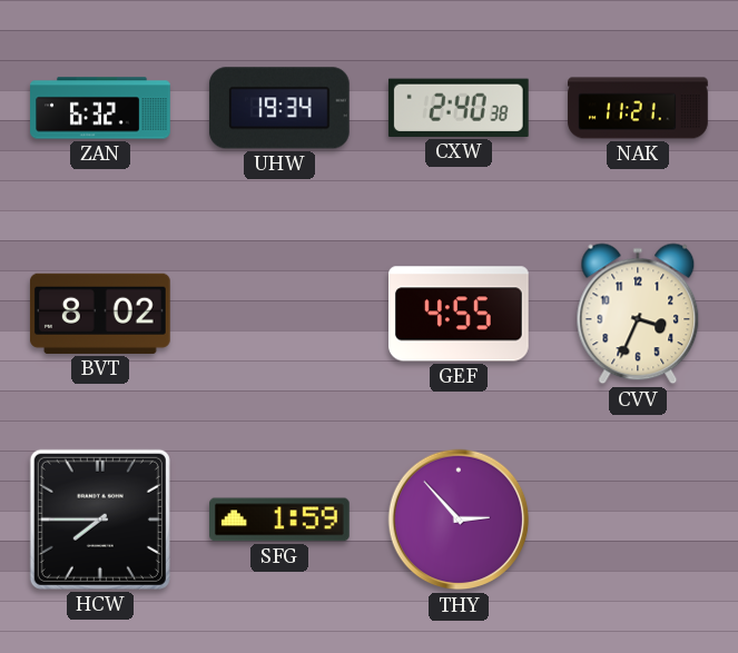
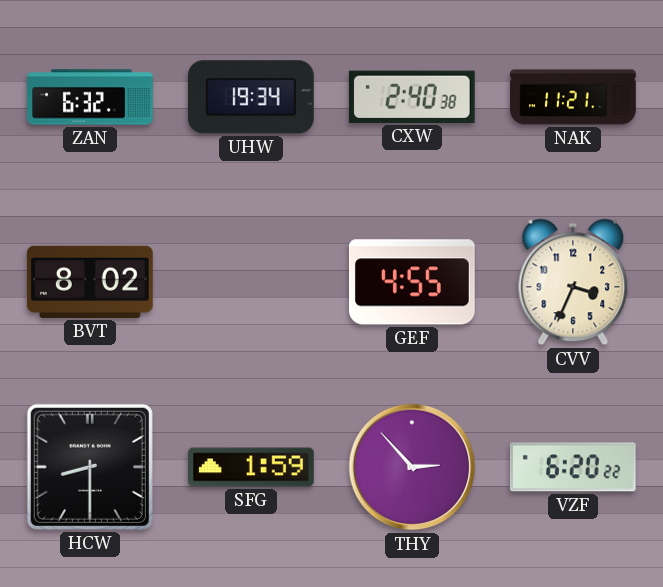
HCW: 7:45 -> 8:30 (90, 467)
VZF: none -> 6:20 (573, 467)
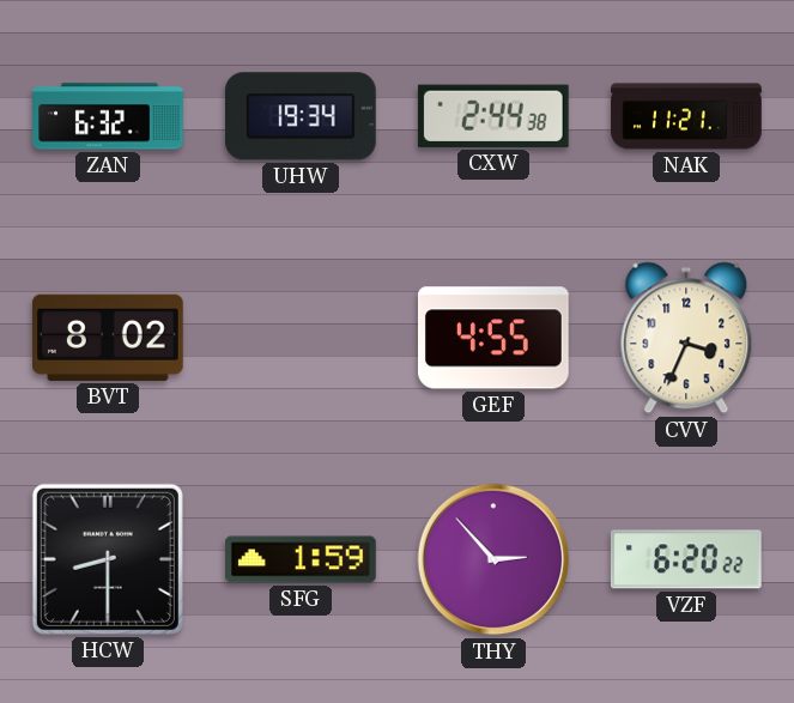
CXW: 2:40 -> 2:44 (493, 116)
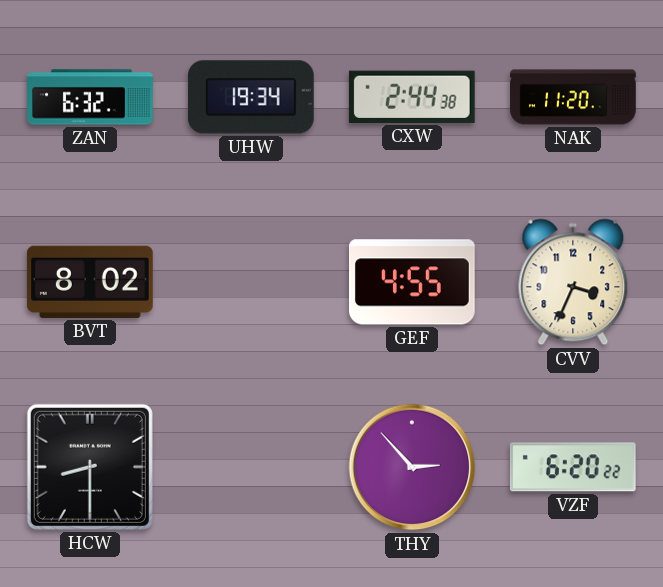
NAK: 11:21 -> 11:20 (573, 97)
SFG: 1:59 -> none (302, 559)
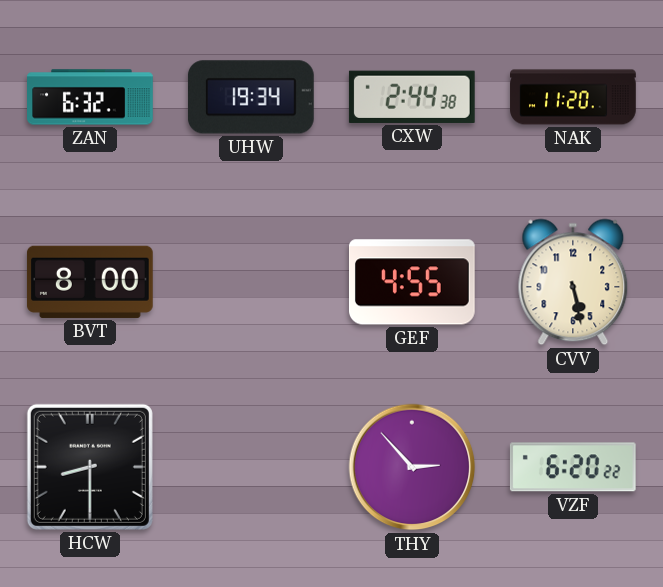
BVT: 8:02 -> 8:00 (90, 282)
CVV: 3:34 -> 5:28 (573, 282)
